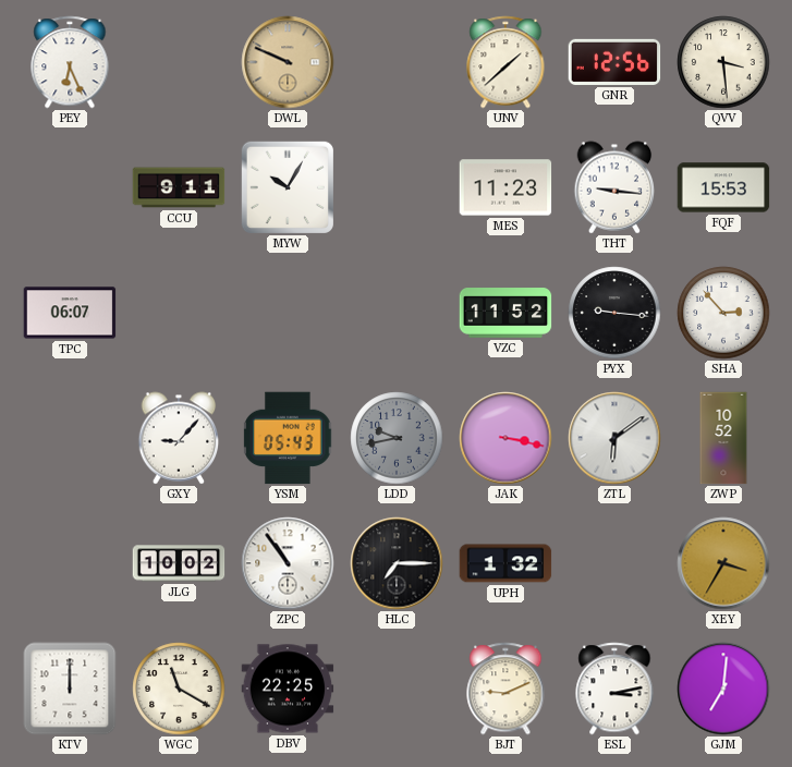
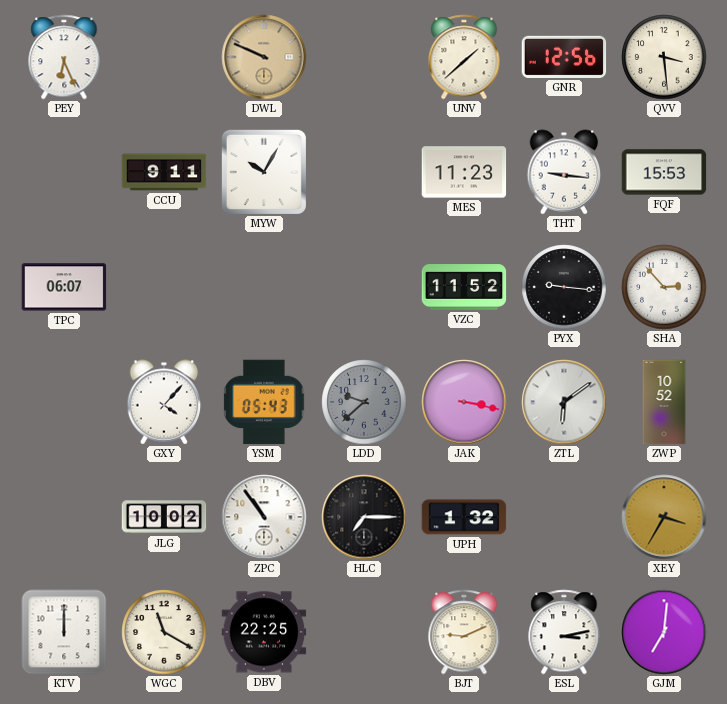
GXY: 9:07 -> 4:07 (164, 402)
LDD: 9:43 -> 9:38 (364, 402)
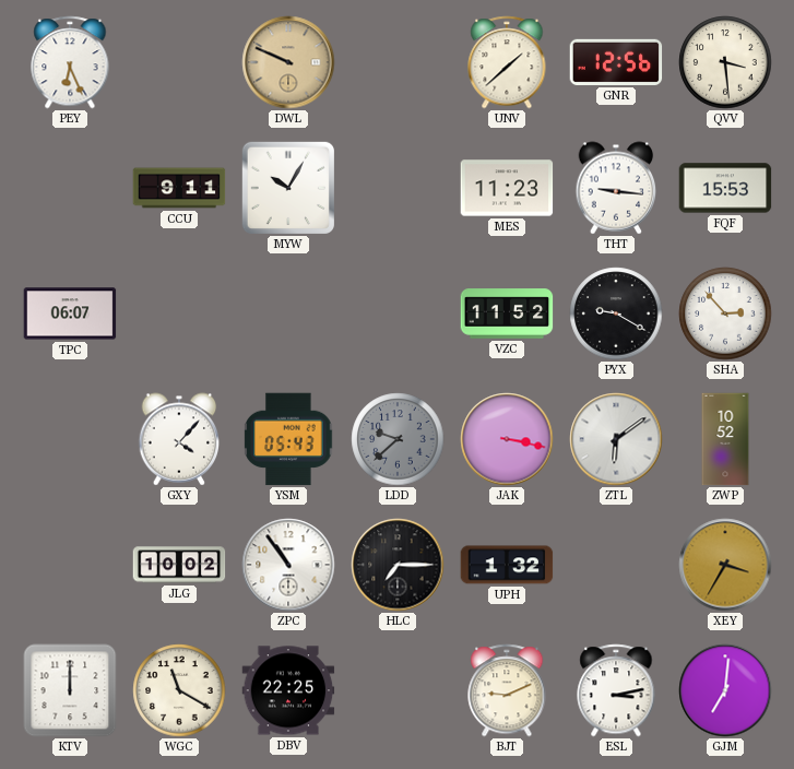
PYX: 9:16 -> 9:20 (616, 313)
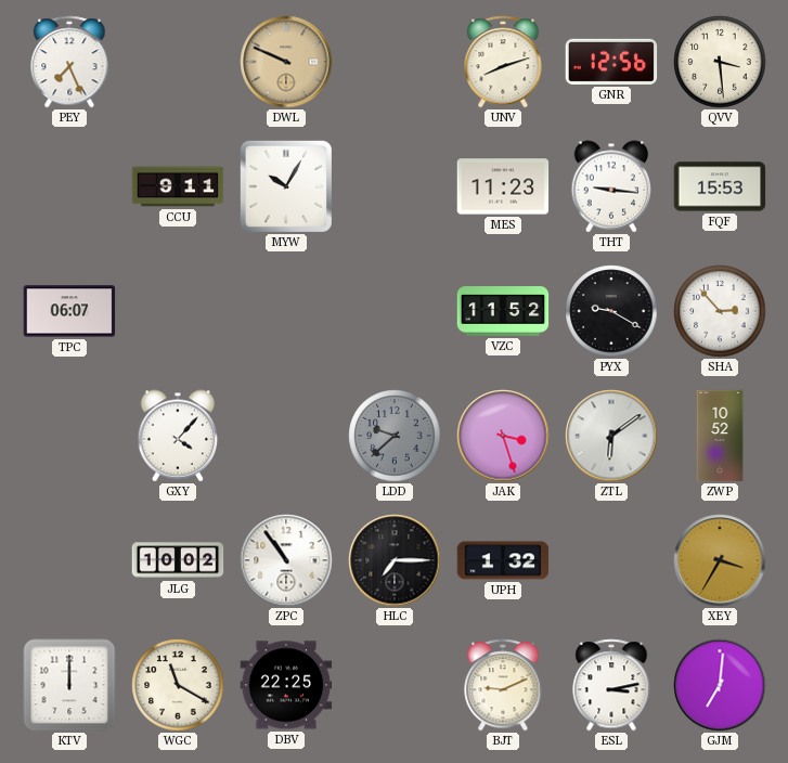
PEY: 6:26 -> 7:26 (69, 62)
UNV: 1:38 -> 8:12 (503, 62)
YSM: 05:43 -> none (288, 439)
JAK: 3:17 -> 3:27 (503, 436)
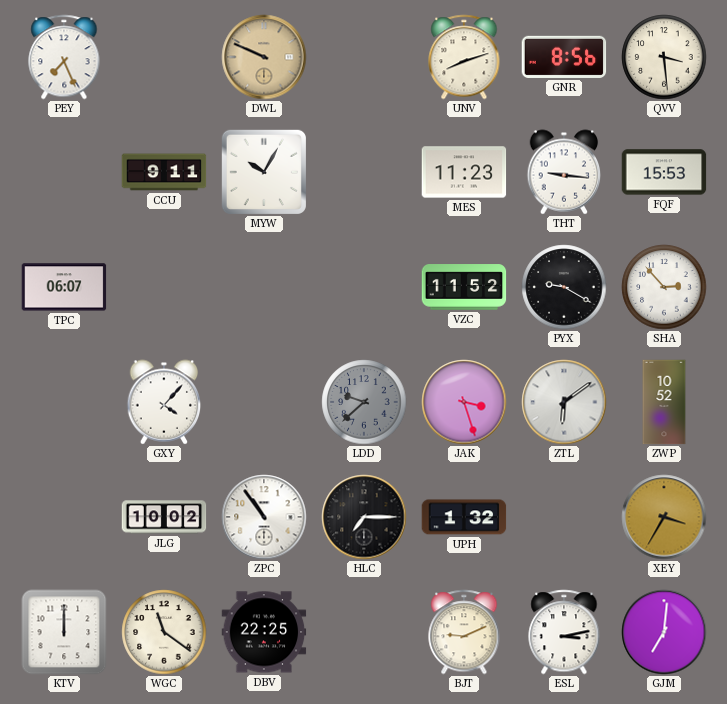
GNR: 12:56 -> 8:56 (564, 57)
WGC: 11:20 -> 11:21 (164, 632)
